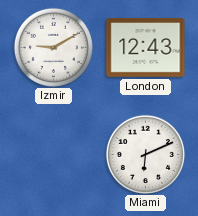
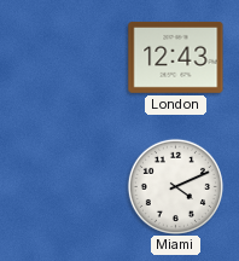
Izmir: 9:10 -> none (53, 47)
Miami: 6:11 -> 4:11 (175, 186)
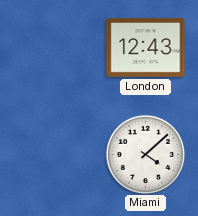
Miami: 4:11 -> 4:08 (145, 154)
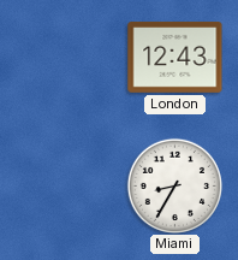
Miami: 4:08 -> 8:35 (174, 185)
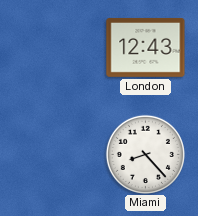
Miami: 8:35 -> 8:23 (145, 154)
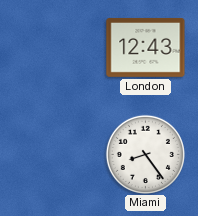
Miami: 8:23 -> 8:24 (145, 154)
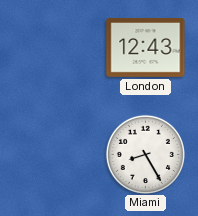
Miami: 8:24 -> 8:25 (145, 154)
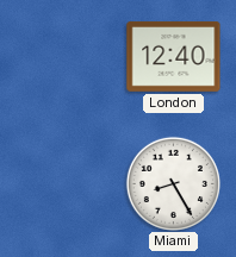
London: 12:43 -> 12:40 (174, 56)
